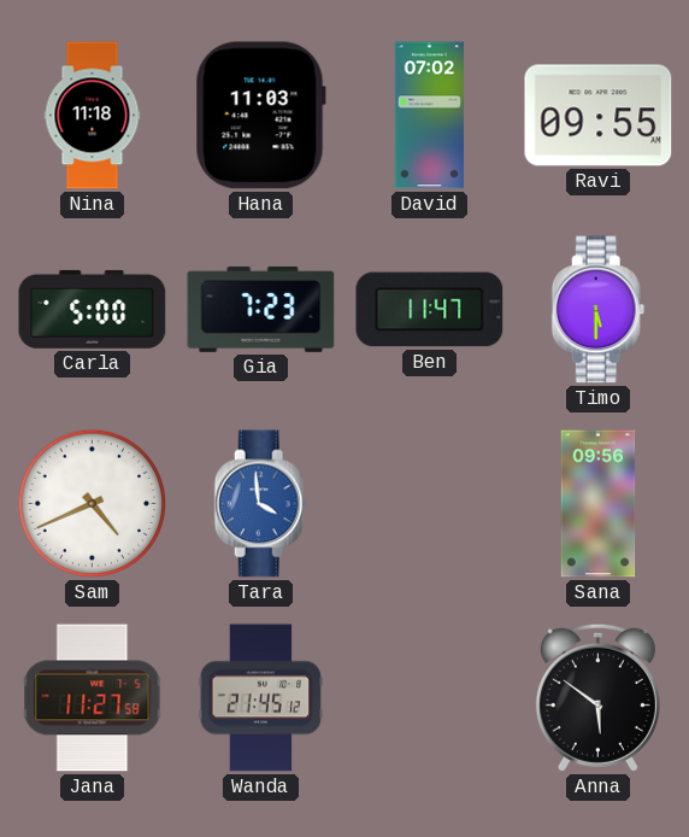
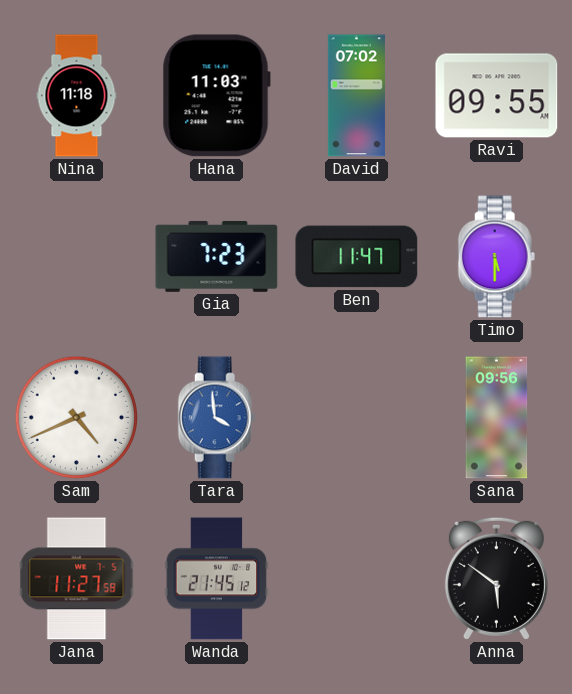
Carla: 5:00 -> none (93, 309)
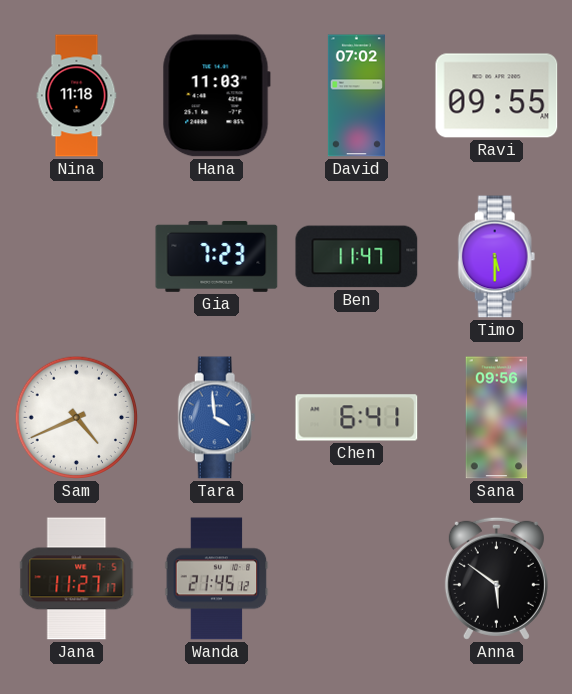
Chen: none -> 6:41 (357, 418)
Jana: 11:27:58 -> 11:27:17 (77, 579)
